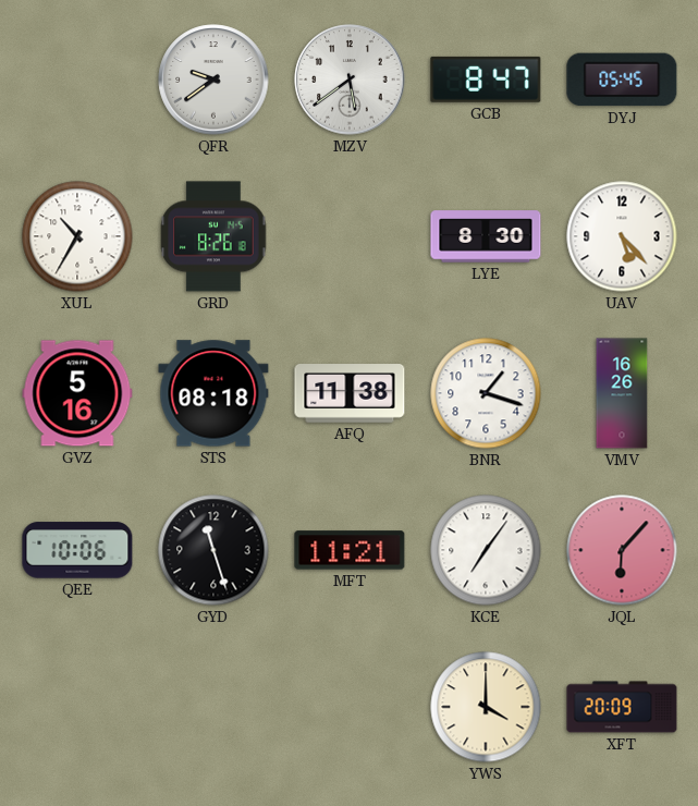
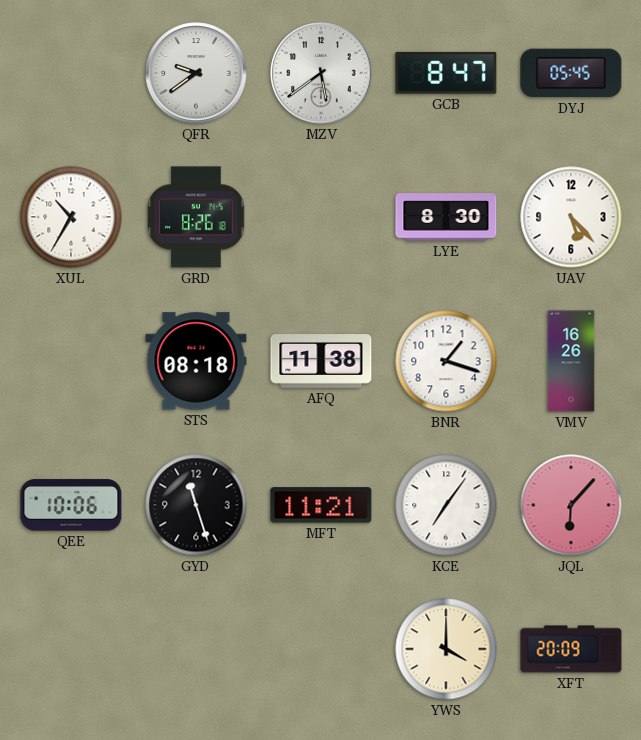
GVZ: 5:16 -> none (77, 393)
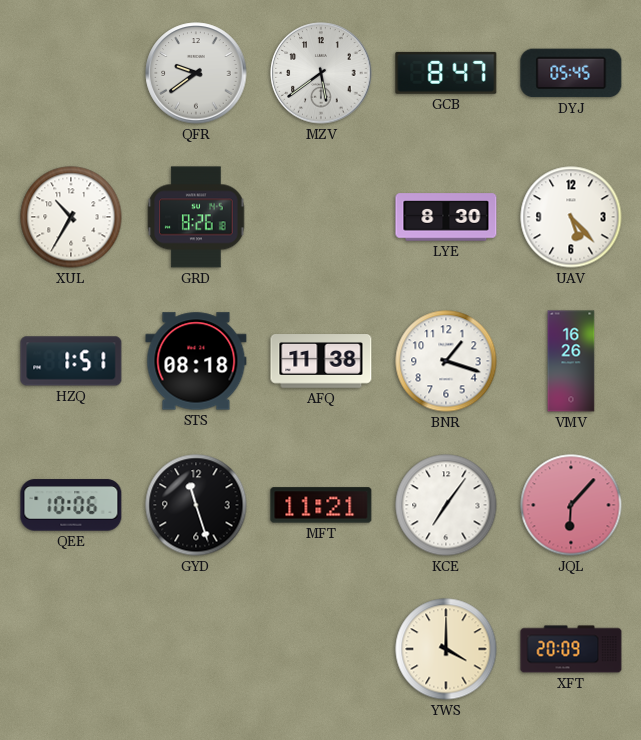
HZQ: none -> 1:51 (71, 361)
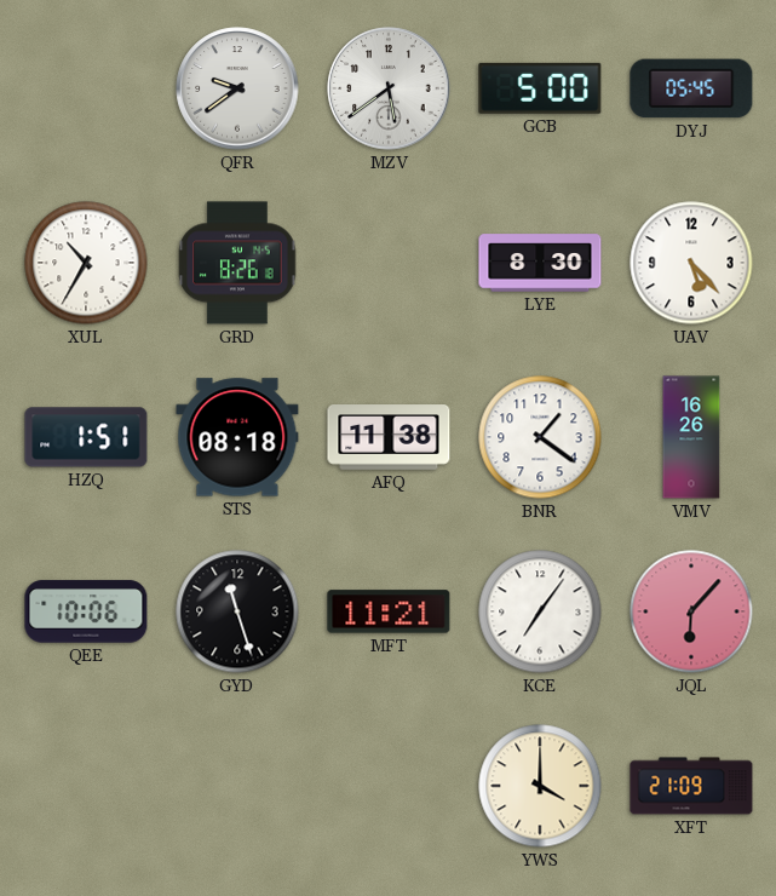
GCB: 8:47 -> 5:00 (540, 88)
BNR: 1:18 -> 1:21 (540, 437)
XFT: 20:09 -> 21:09 (691, 786)
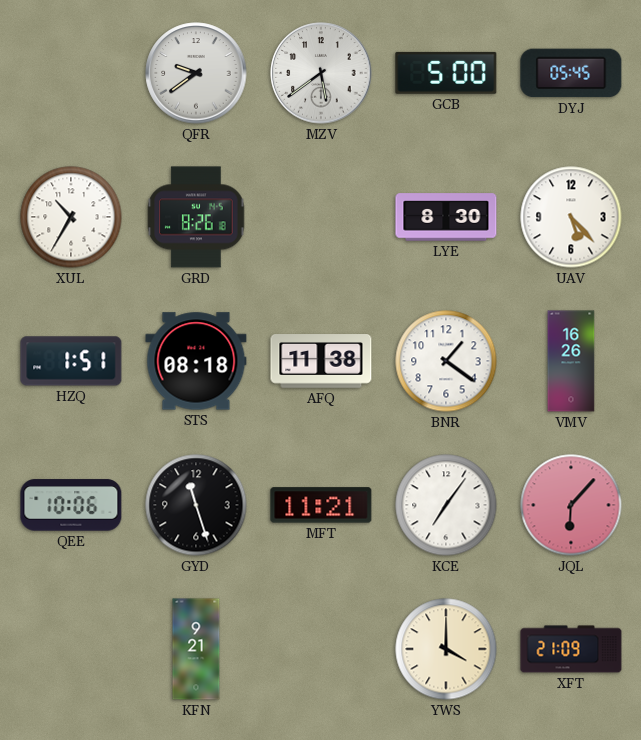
KFN: none -> 9:21 (196, 649)
